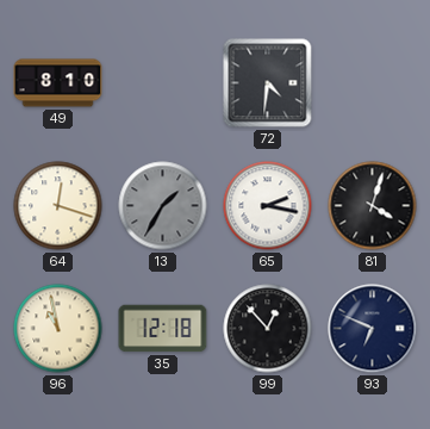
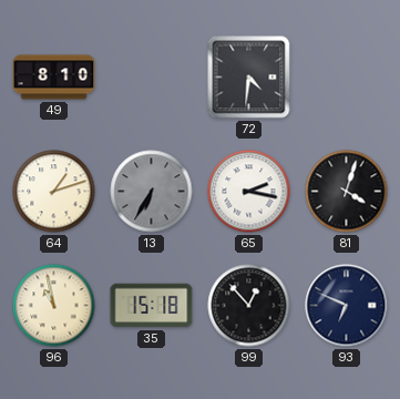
64: 12:18 -> 1:12 (54, 192)
13: 1:35 -> 6:35 (152, 192)
35: 12:18 -> 15:18 (152, 306)
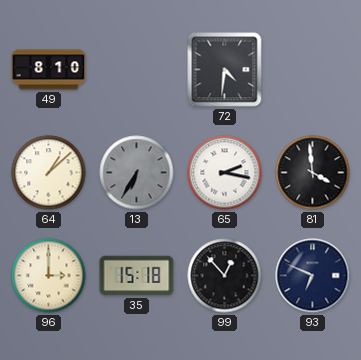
64: 1:12 -> 1:08 (49, 173)
81: 4:03 -> 3:59 (313, 173)
96: 10:58 -> 3:00 (49, 276)
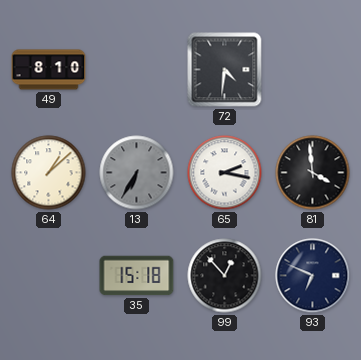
96: 3:00 -> none (49, 276)
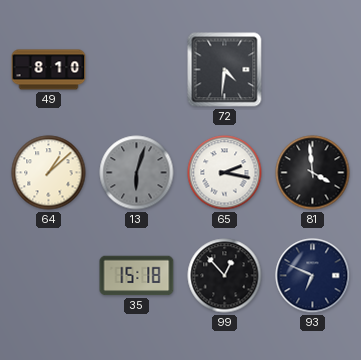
13: 6:35 -> 6:03 (137, 173)
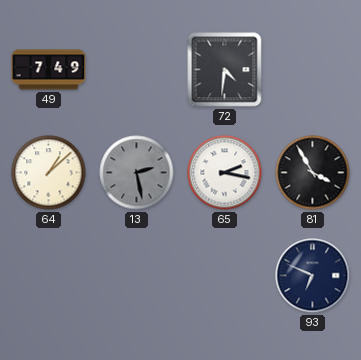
49: 8:10 -> 7:49 (49, 70)
13: 6:03 -> 2:28 (137, 173)
81: 3:59 -> 3:55 (313, 173)
35: 15:18 -> none (137, 276)
99: 12:53 -> none (225, 276)
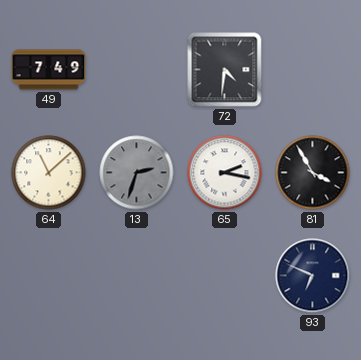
64: 1:08 -> 11:08 (49, 173)
13: 2:28 -> 2:33 (137, 173)
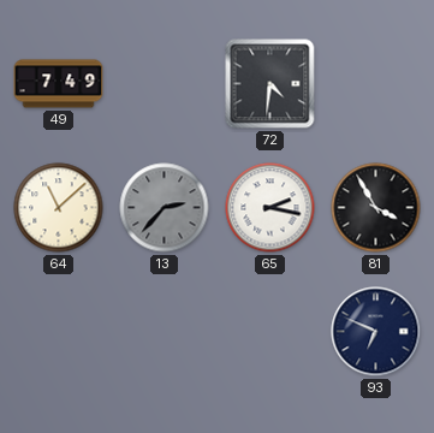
13: 2:33 -> 2:37 (165, 208)
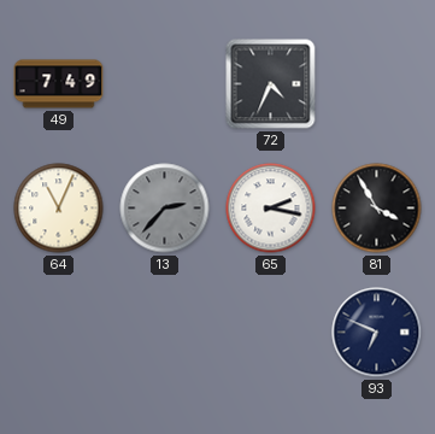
72: 4:31 -> 4:34 (271, 84)
64: 11:08 -> 11:04 (59, 209)
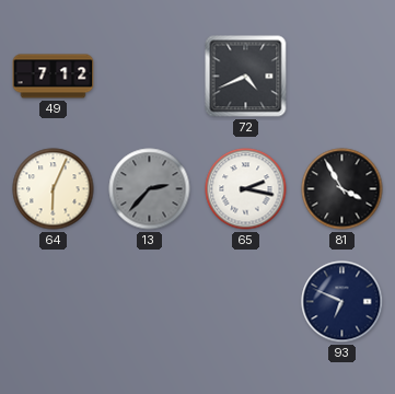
49: 7:49 -> 7:12 (54, 77)
72: 4:34 -> 4:41 (246, 77)
64: 11:04 -> 6:04 (54, 189)
